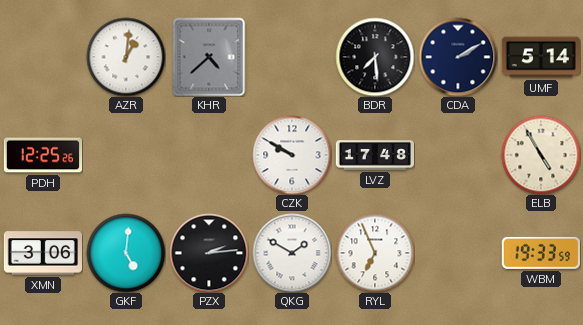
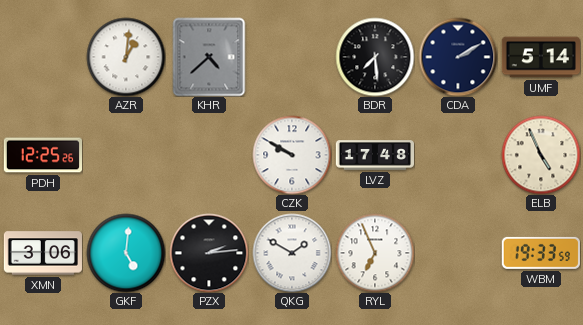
ELB: 4:55 -> 4:56 (541, 155)
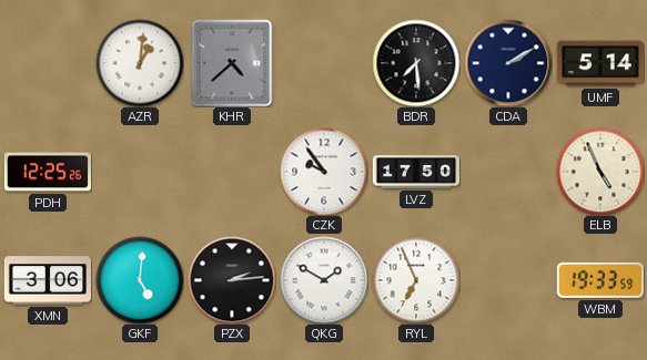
CZK: 9:50 -> 9:54 (324, 172)
LVZ: 17:48 -> 17:50 (415, 172)
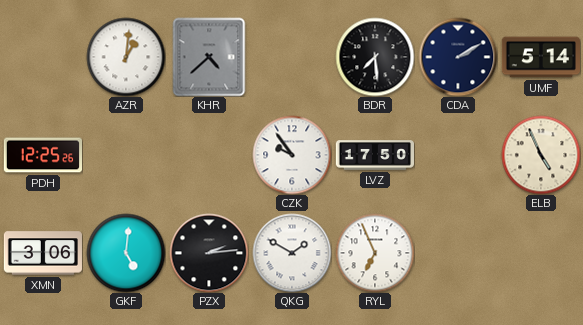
WBM: 19:33 -> none (600, 280)
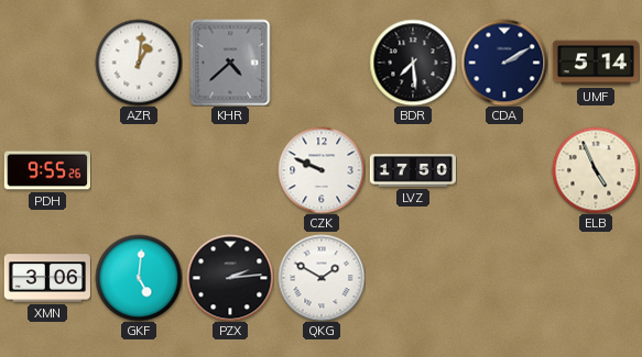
PDH: 12:25 -> 9:55 (46, 170)
CZK: 9:54 -> 9:49 (322, 170)
RYL: 6:56 -> none (375, 253)
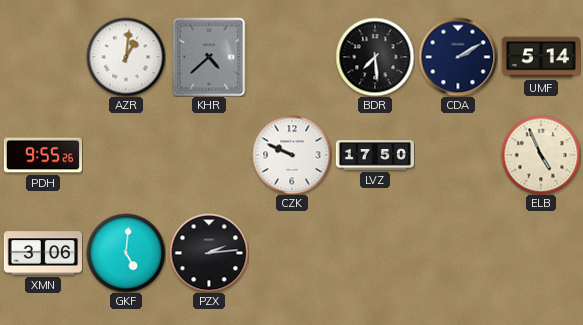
QKG: 1:50 -> none (322, 278)
